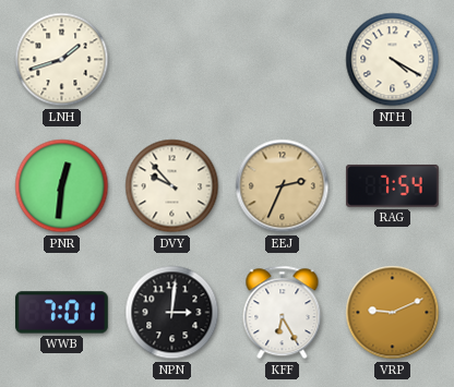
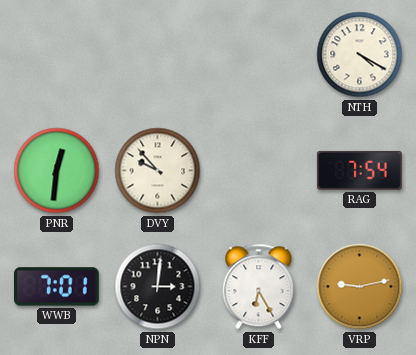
LNH: 1:42 -> none (62, 60)
EEJ: 2:34 -> none (283, 186)
VRP: 9:11 -> 9:13 (360, 287)
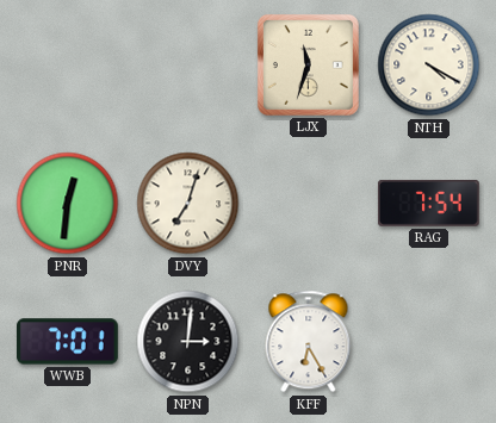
LJX: none -> 11:33 (308, 64)
DVY: 9:53 -> 7:03 (188, 204)
VRP: 9:13 -> none (360, 287)
